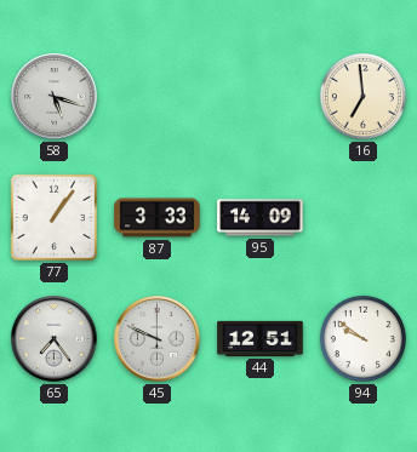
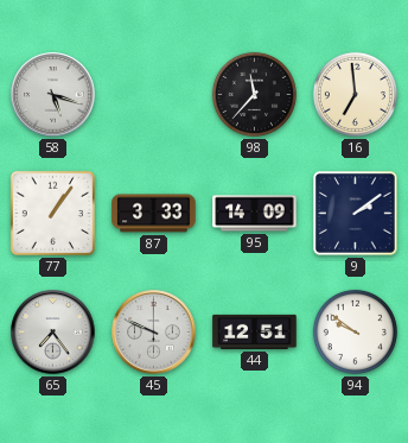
98: none -> 11:37 (254, 94)
9: none -> 2:09 (356, 214)
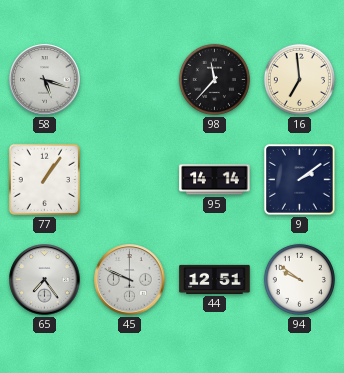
87: 3:33 -> none (154, 214)
95: 14:09 -> 14:14 (215, 180)
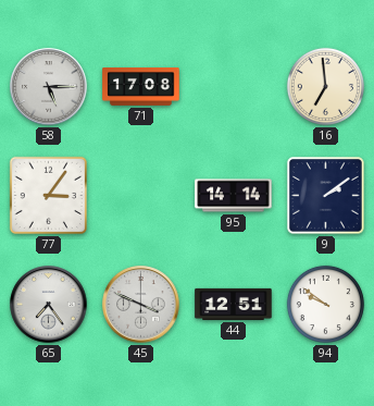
58: 5:18 -> 5:15 (49, 87)
71: none -> 17:08 (141, 87)
98: 11:37 -> none (214, 79)
77: 1:06 -> 3:06 (48, 195)
45: 9:49 -> 3:49 (141, 305)
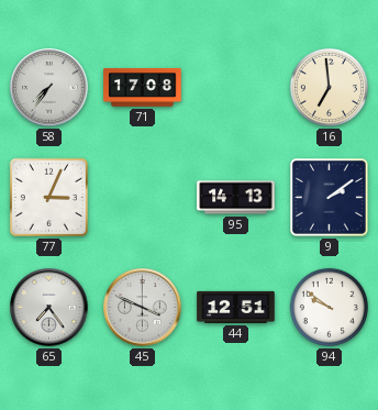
58: 5:15 -> 7:36 (49, 88)
77: 3:06 -> 3:04 (48, 197)
95: 14:14 -> 14:13 (236, 198)
